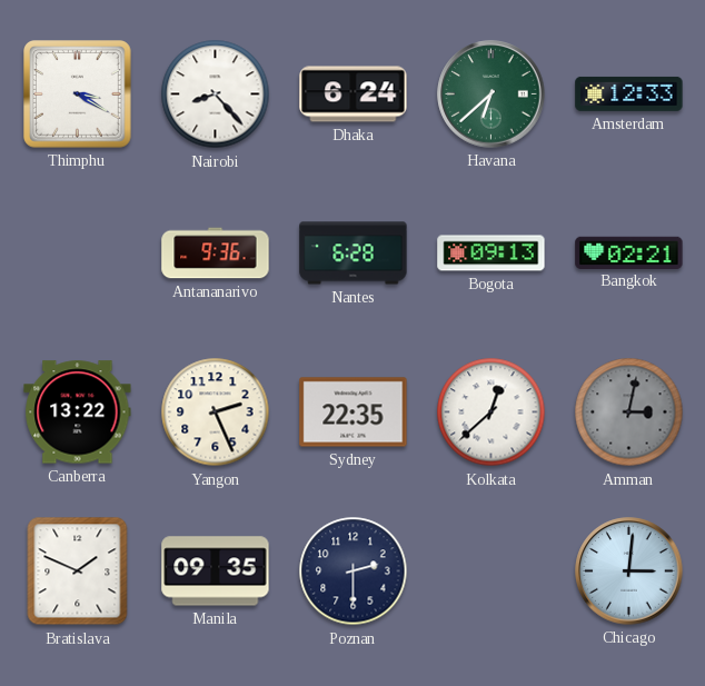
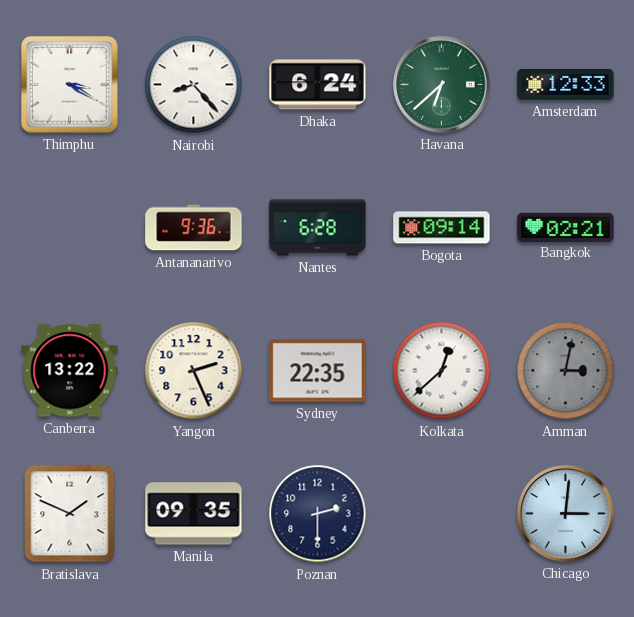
Bogota: 09:13 -> 09:14 (442, 228)
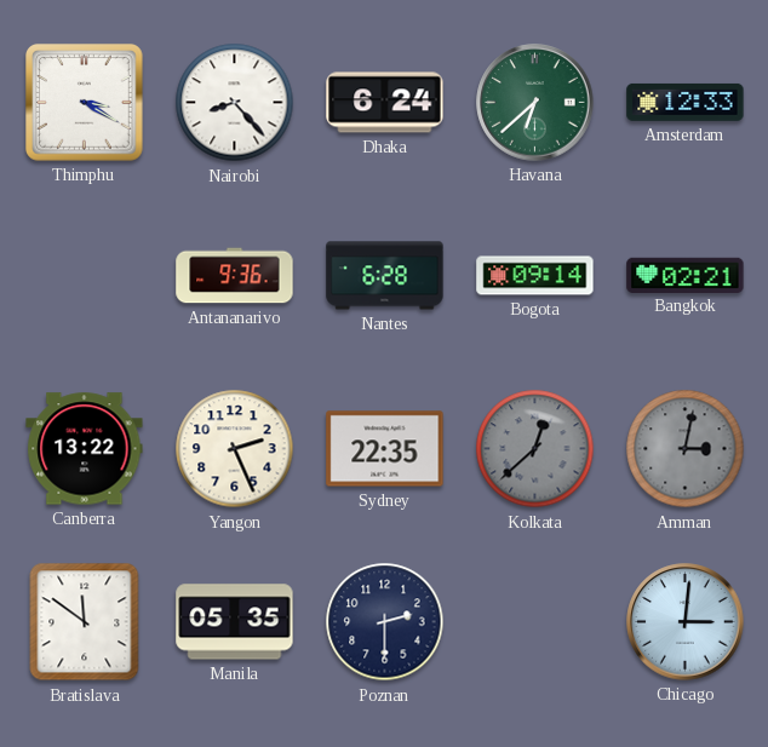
Kolkata dial: white -> grey (535, 449)
Bratislava: 1:49 -> 11:51 (85, 622)
Manila: 09:35 -> 05:35 (235, 622)
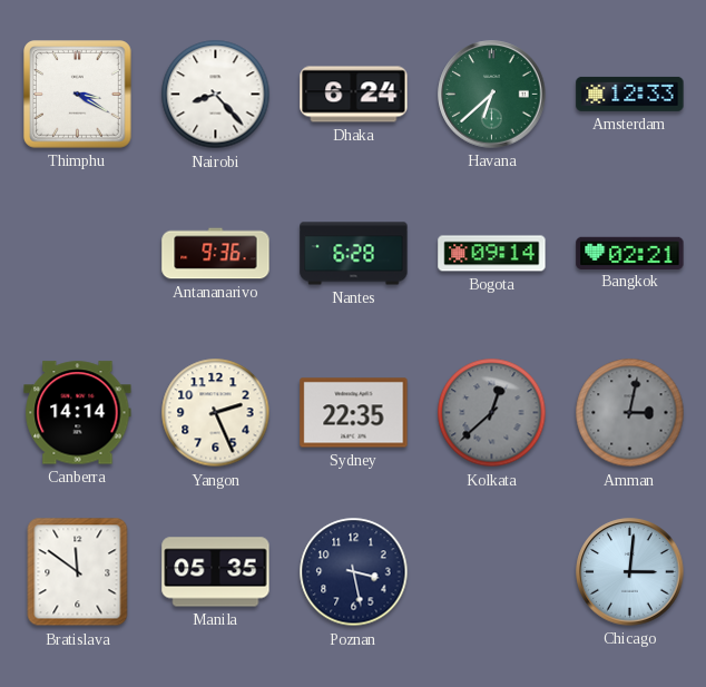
Canberra: 13:22 -> 14:14 (78, 413)
Poznan: 2:30 -> 3:28 (354, 572)
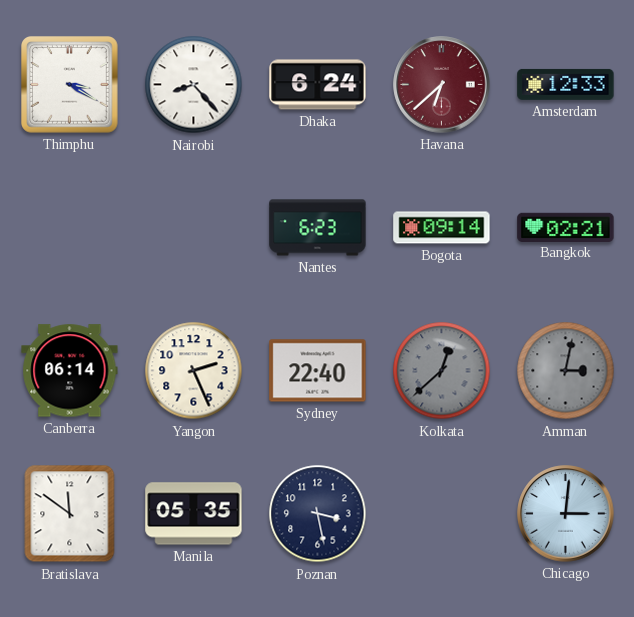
Havana dial: green -> burgundy (442, 85)
Antananarivo: 9:36 -> none (216, 254)
Nantes: 6:28 -> 6:23 (318, 228)
Canberra: 14:14 -> 06:14 (70, 371)
Sydney: 22:35 -> 22:40 (318, 371)
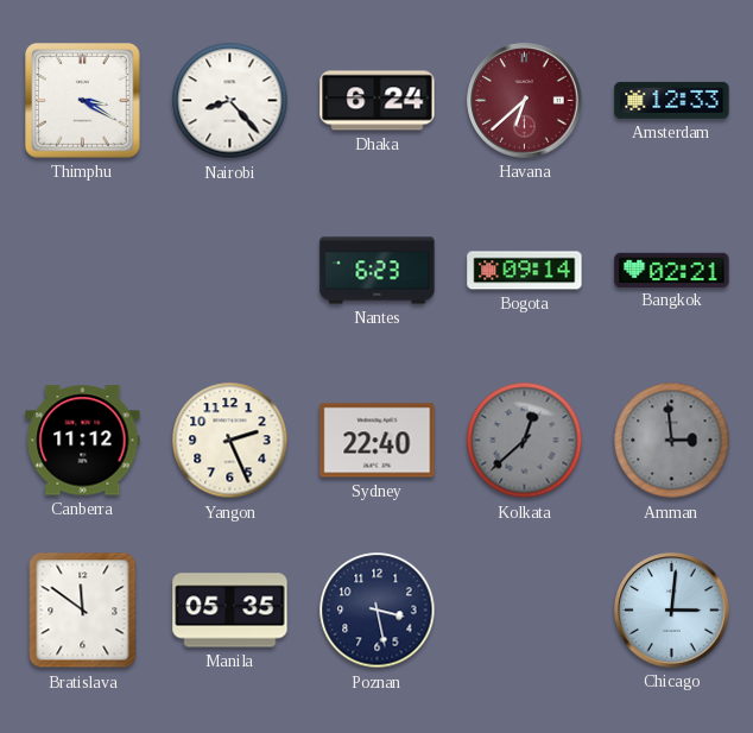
Canberra: 06:14 -> 11:12 (83, 441)
Amman: 3:02 -> 2:59 (672, 441)
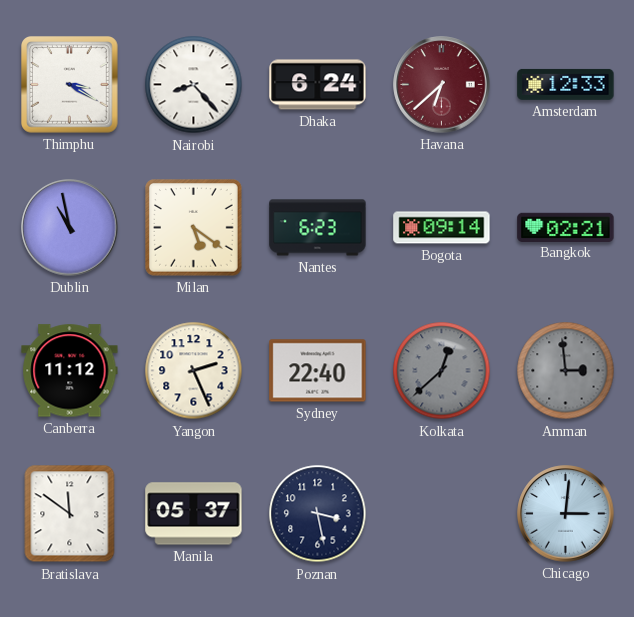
Dublin: none -> 10:58 (70, 228)
Milan: none -> 5:21 (194, 228)
Manila: 05:35 -> 05:37 (194, 514)
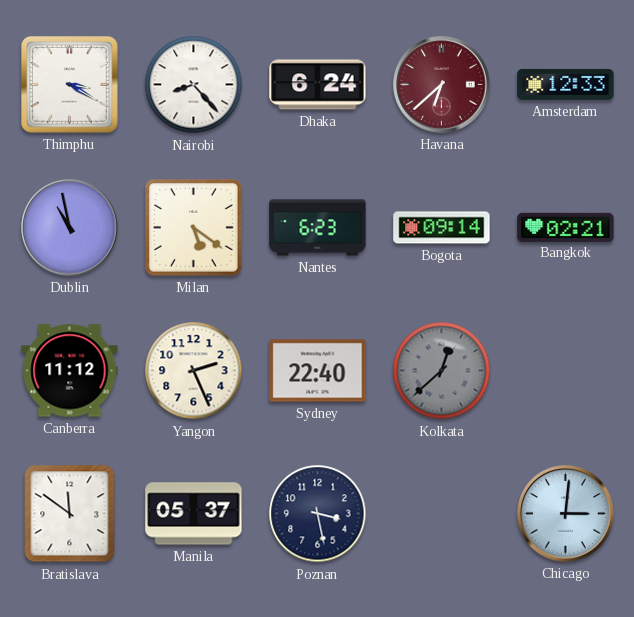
Amman: 2:59 -> none (566, 371)
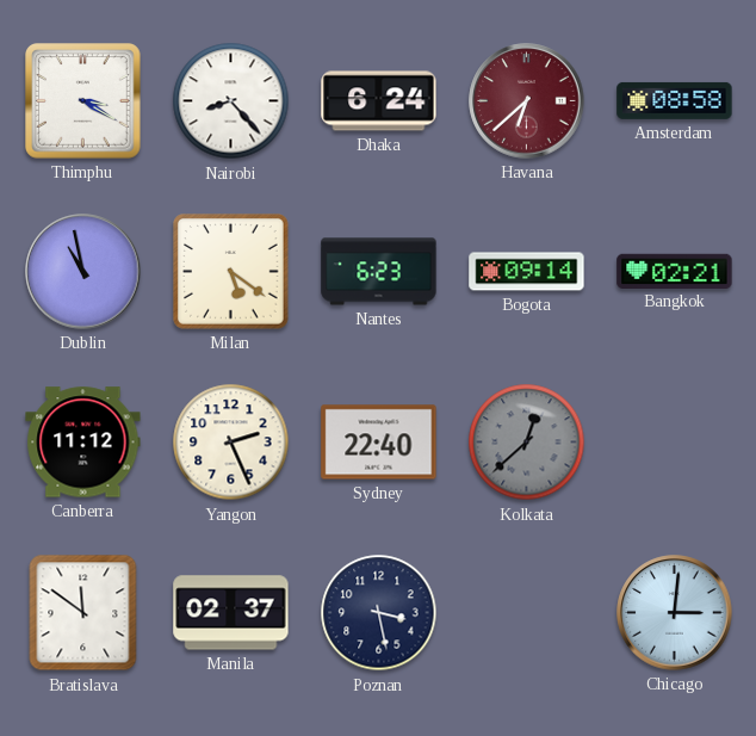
Amsterdam: 12:33 -> 08:58 (675, 100)
Manila: 05:37 -> 02:37 (231, 613)
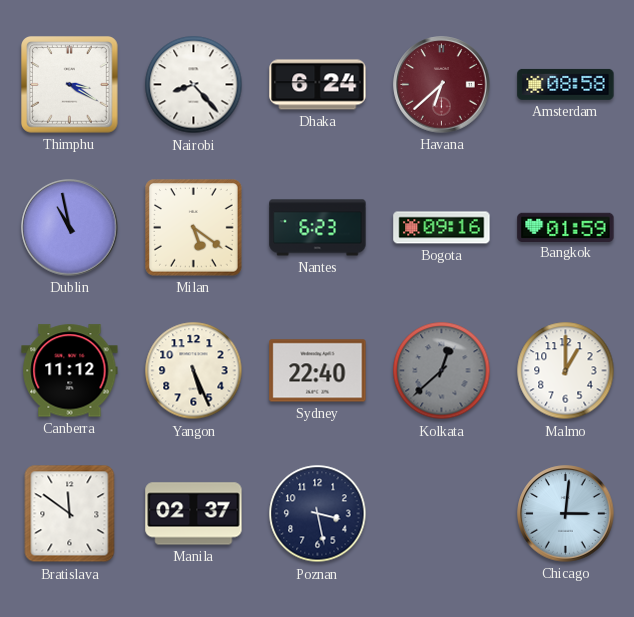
Bogota: 09:14 -> 09:16 (442, 228)
Bangkok: 02:21 -> 01:59 (566, 227)
Yangon: 2:26 -> 5:26 (194, 371)
Malmo: none -> 1:00 (566, 371)
